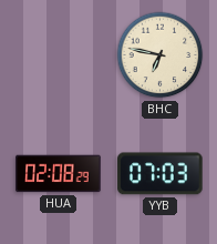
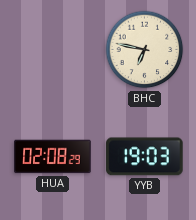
YYB: 07:03 -> 19:03 (145, 157)
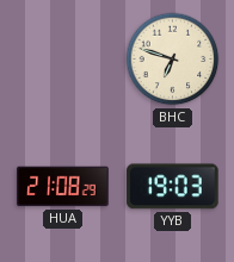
BHC: 6:47 -> 6:48 (173, 60)
HUA: 02:08 -> 21:08 (63, 187)
